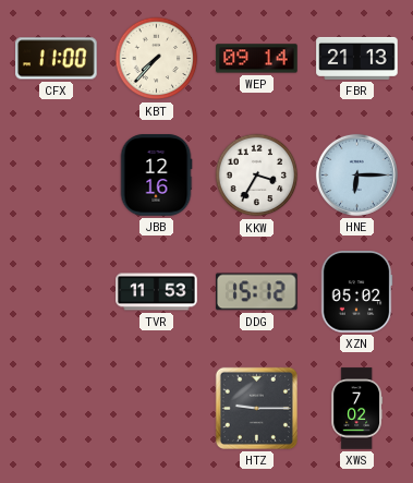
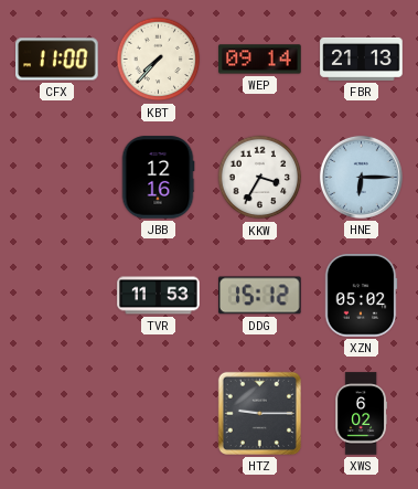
XWS: 7:02 -> 6:02 (362, 414)
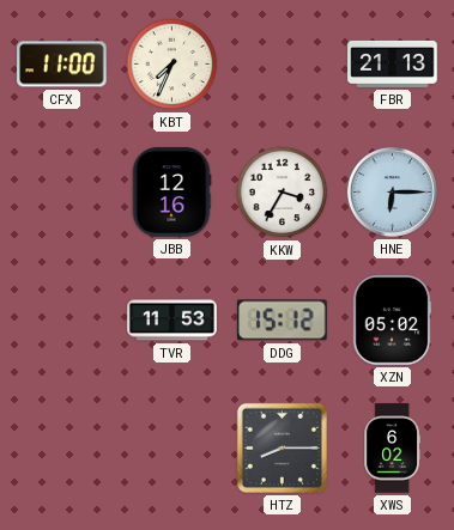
KBT: 7:37 -> 7:34 (172, 65)
WEP: 09:14 -> none (260, 60)
HTZ: 9:15 -> 8:15 (282, 447)
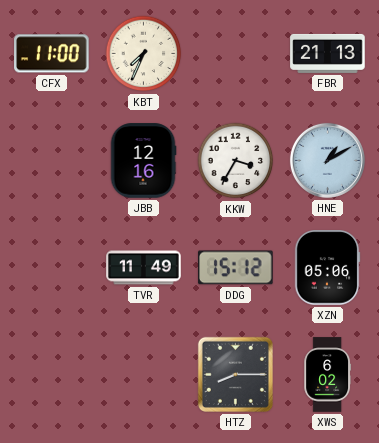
HNE: 6:15 -> 1:10 (327, 160)
TVR: 11:53 -> 11:49 (144, 268)
XZN: 05:02 -> 05:06 (327, 268)
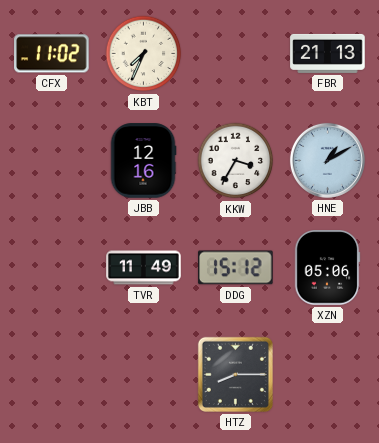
CFX: 11:00 -> 11:02 (52, 54)
XWS: 6:02 -> none (328, 375)
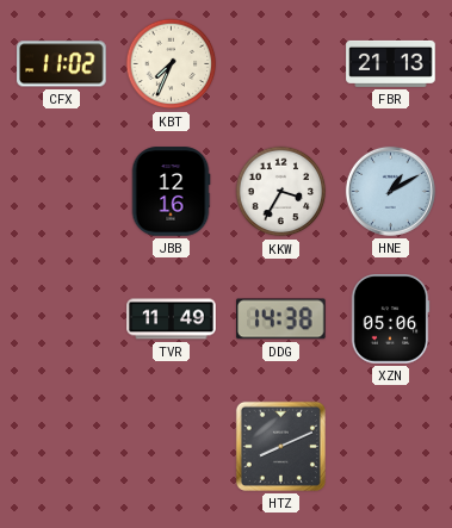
DDG: 15:12 -> 14:38 (281, 319)
HTZ: 8:15 -> 8:11 (280, 446)
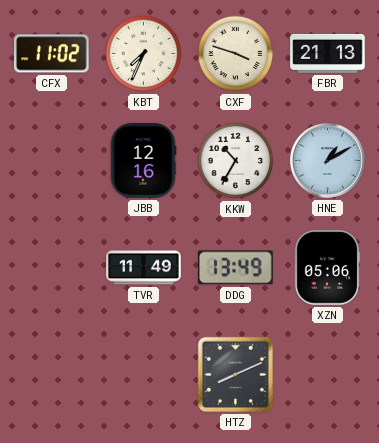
CXF: none -> 3:48 (236, 54)
KKW: 3:35 -> 10:35 (236, 161)
DDG: 14:38 -> 13:49 (236, 268)
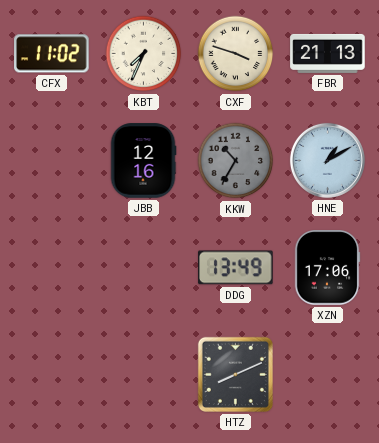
KKW dial: white -> grey (236, 161)
TVR: 11:49 -> none (144, 268)
XZN: 05:06 -> 17:06 (327, 268)
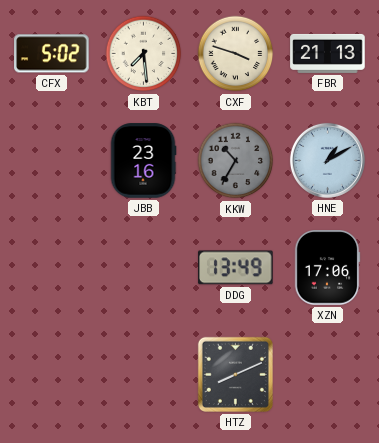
CFX: 11:02 -> 5:02 (52, 54)
KBT: 7:34 -> 7:29 (144, 54)
JBB: 12:16 -> 23:16 (143, 161)
